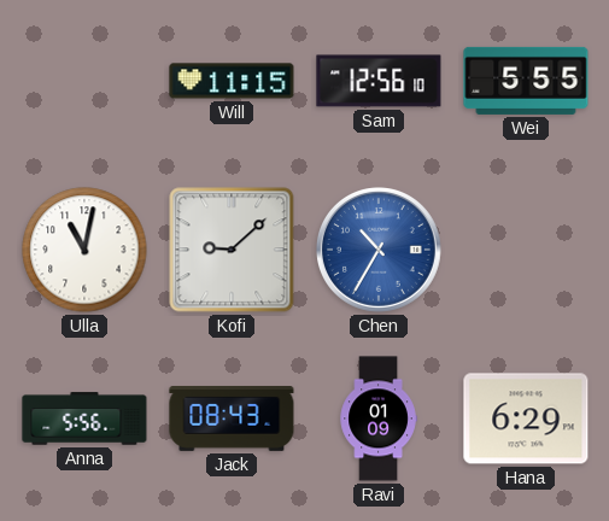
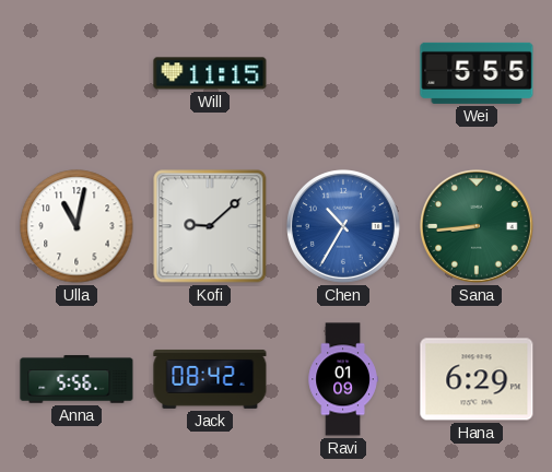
Sam: 12:56 -> none (379, 81)
Sana: none -> 8:44 (478, 227)
Jack: 08:43 -> 08:42 (210, 380)
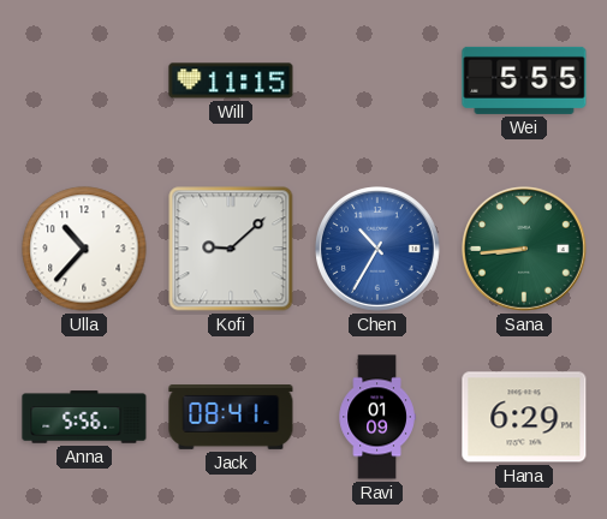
Ulla: 11:02 -> 10:37 (84, 249)
Jack: 08:42 -> 08:41 (231, 418)
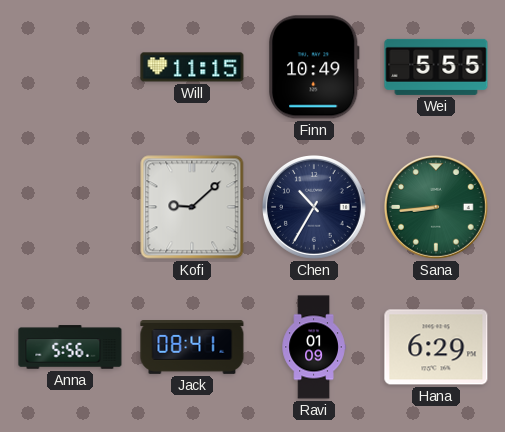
Finn: none -> 10:49 (314, 67)
Ulla: 10:37 -> none (84, 249)
Chen dial: blue -> navy (315, 208)
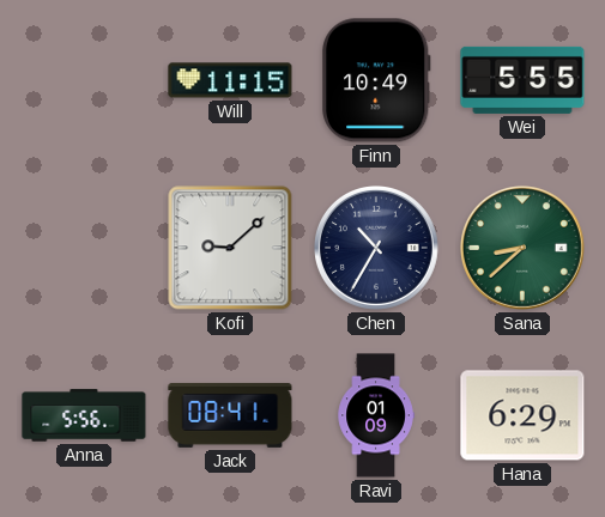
Sana: 8:44 -> 8:38 (524, 249)
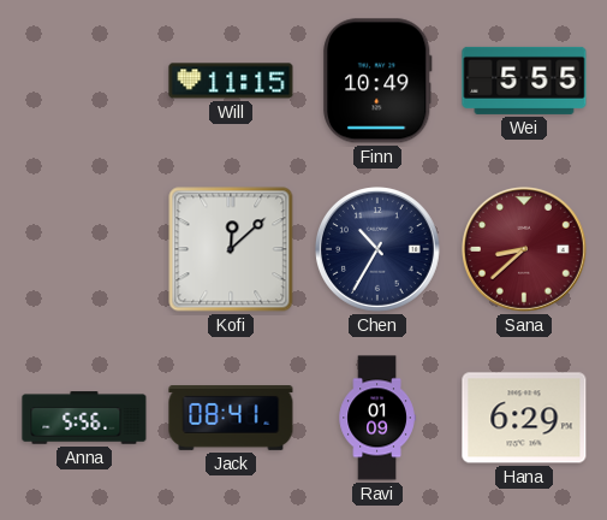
Kofi: 9:08 -> 12:08 (231, 249)
Sana dial: green -> burgundy (525, 250)
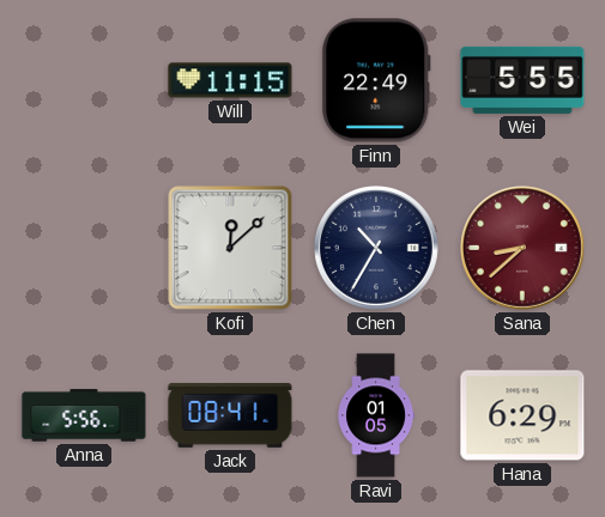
Finn: 10:49 -> 22:49 (376, 80)
Ravi: 01:09 -> 01:05 (376, 415)
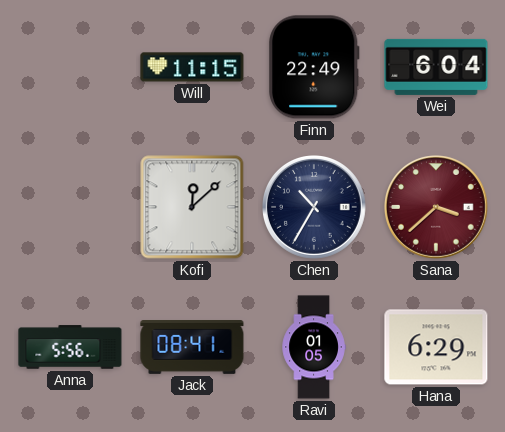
Wei: 5:55 -> 6:04 (436, 67)
Sana: 8:38 -> 3:38 (437, 208)
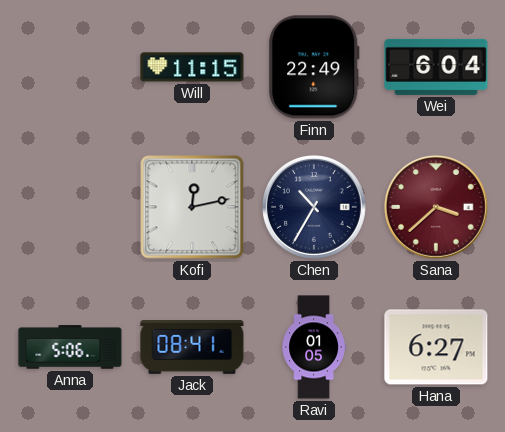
Kofi: 12:08 -> 12:13 (192, 207)
Anna: 5:56 -> 5:06 (70, 347)
Hana: 6:29 -> 6:27 (436, 347)
